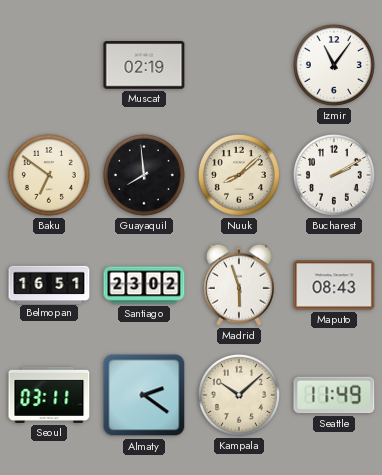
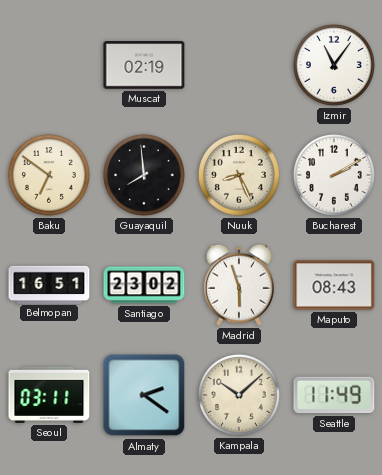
Nuuk: 8:08 -> 8:26 (239, 175)
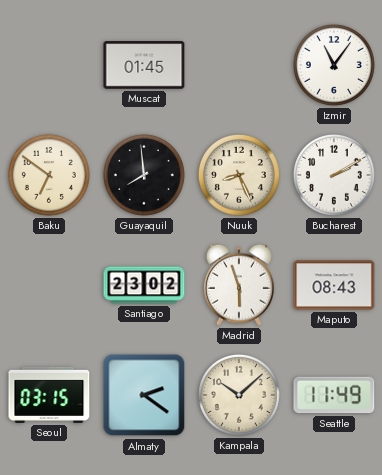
Muscat: 02:19 -> 01:45 (144, 65)
Belmopan: 16:51 -> none (49, 284)
Seoul: 03:11 -> 03:15 (49, 395)
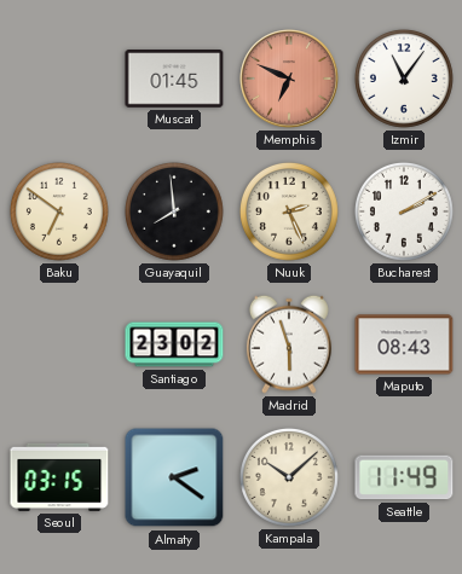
Memphis: none -> 6:49 (289, 79)
Nuuk: 8:26 -> 2:26 (289, 211)
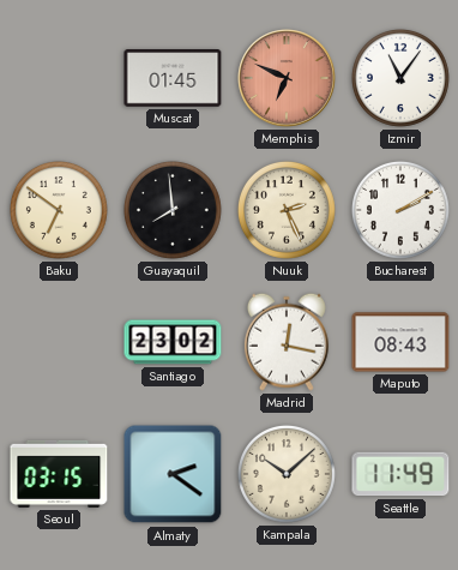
Madrid: 5:57 -> 12:17 (287, 342)
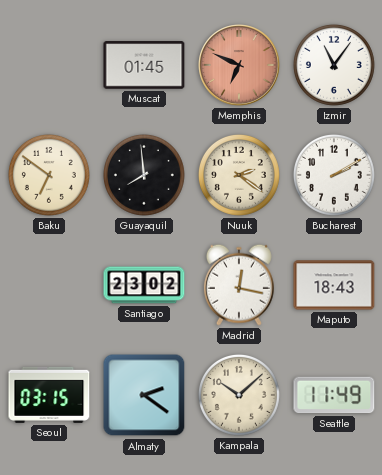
Nuuk: 2:26 -> 2:21 (239, 175)
Maputo: 08:43 -> 18:43 (334, 285)
